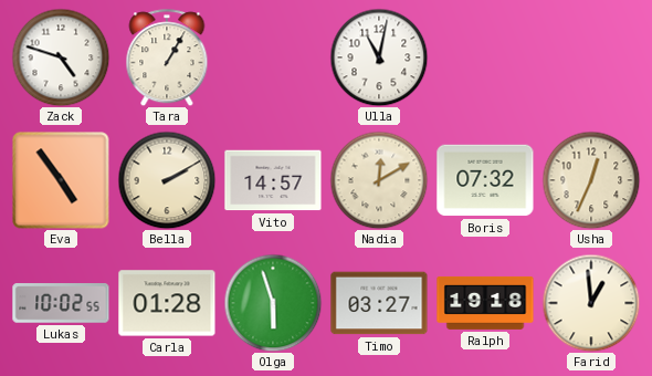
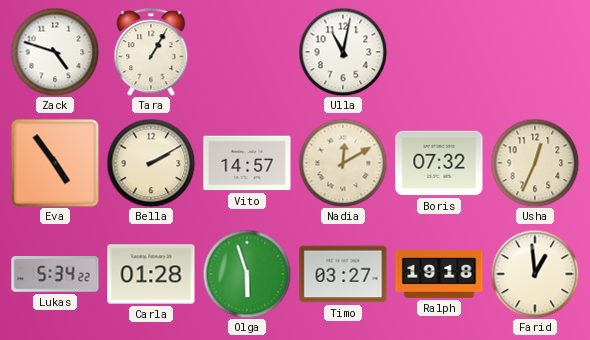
Lukas: 10:02 -> 5:34 (55, 274)
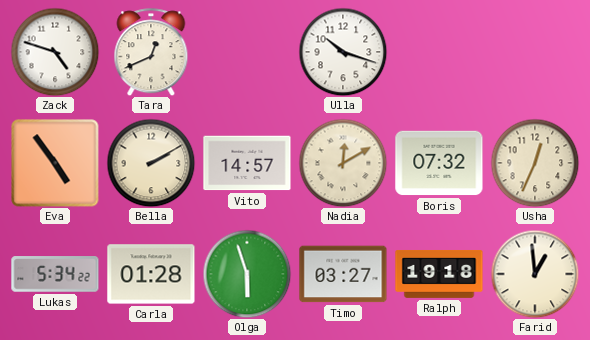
Tara: 1:05 -> 12:41 (151, 52)
Ulla: 11:02 -> 10:18 (343, 52)
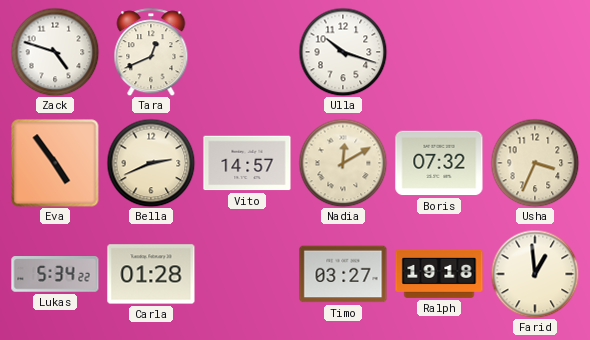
Bella: 2:10 -> 2:41 (151, 163)
Usha: 12:34 -> 3:34 (535, 163)
Olga: 5:57 -> none (247, 274)
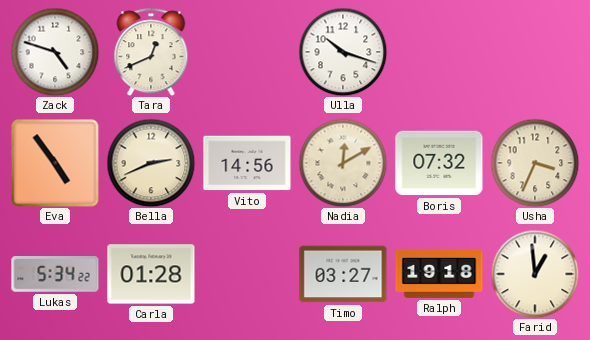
Vito: 14:57 -> 14:56 (247, 163)
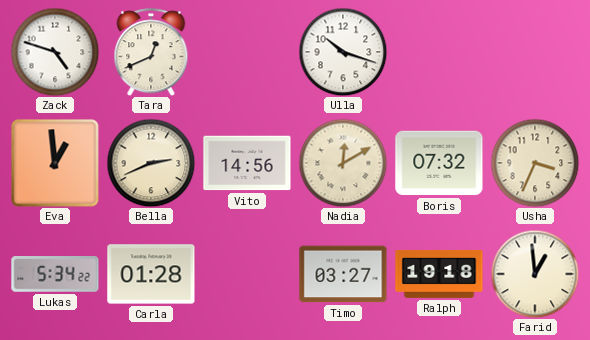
Eva: 4:54 -> 12:59 (55, 163)
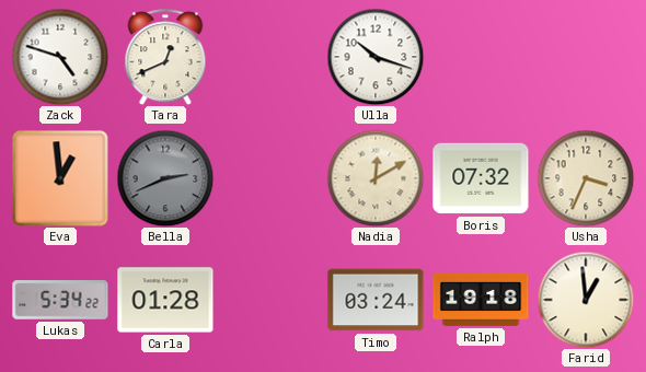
Bella dial: cream -> grey (165, 178)
Vito: 14:56 -> none (247, 163)
Timo: 03:27 -> 03:24 (376, 300)
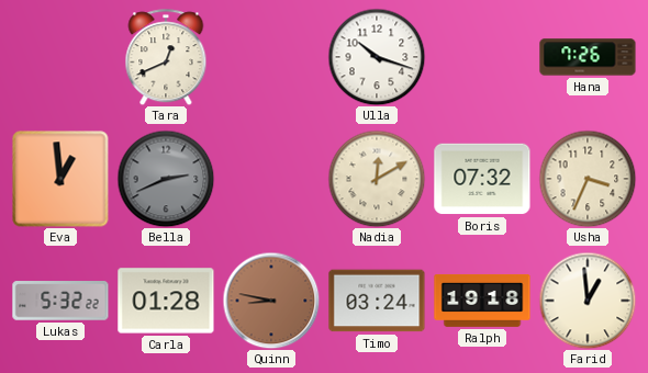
Zack: 4:48 -> none (60, 57)
Hana: none -> 7:26 (588, 57)
Lukas: 5:34 -> 5:32 (60, 301)
Quinn: none -> 8:47 (271, 301)
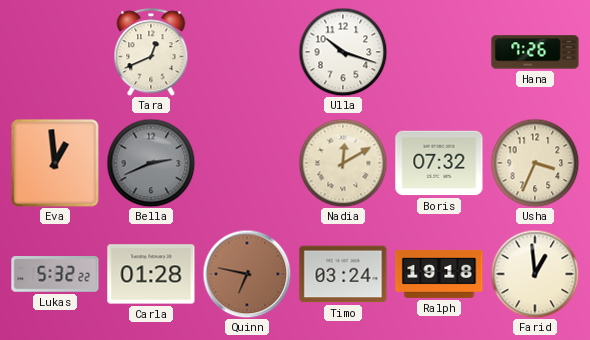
Quinn: 8:47 -> 6:47 (247, 274)
